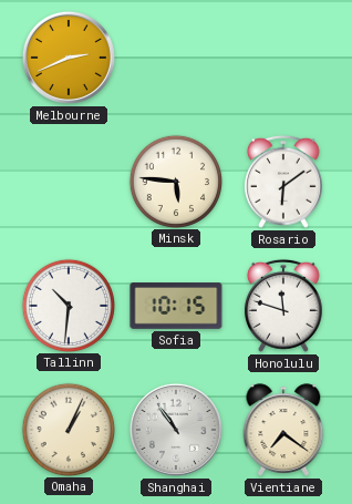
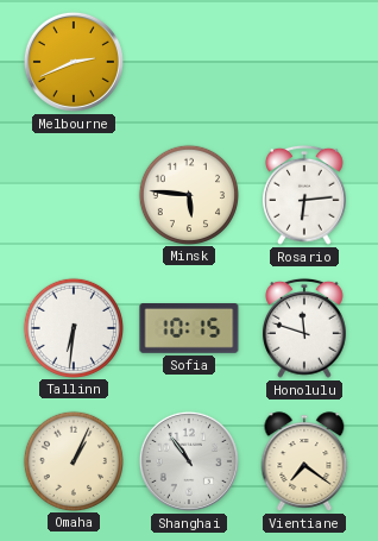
Rosario: 6:09 -> 6:14 (305, 195)
Tallinn: 10:31 -> 6:31 (73, 327)
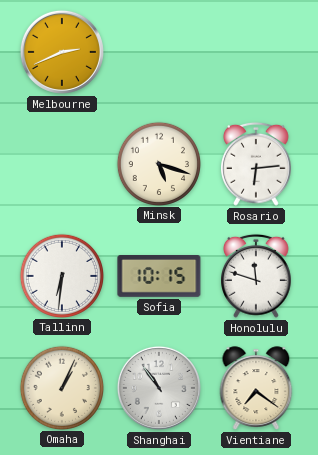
Minsk: 5:46 -> 5:18 (158, 163)
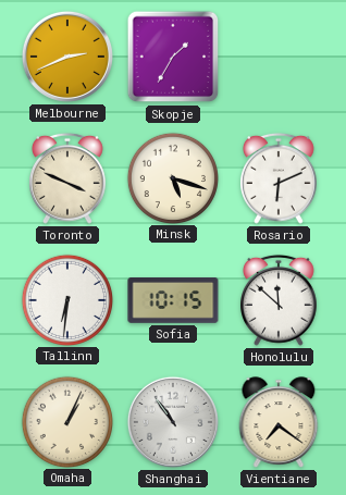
Skopje: none -> 1:35 (173, 57)
Toronto: none -> 3:49 (69, 178)
Rosario: 6:14 -> 6:11 (280, 178)
Honolulu: 11:48 -> 11:52 (280, 300)
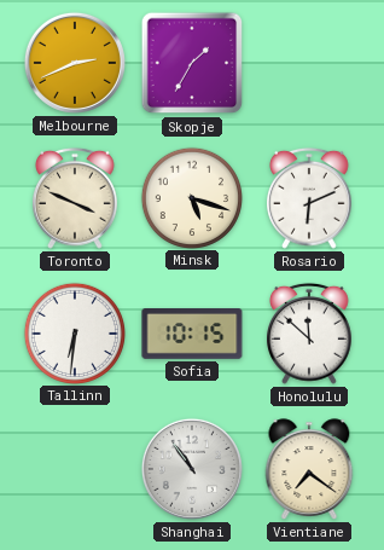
Omaha: 1:04 -> none (66, 421)
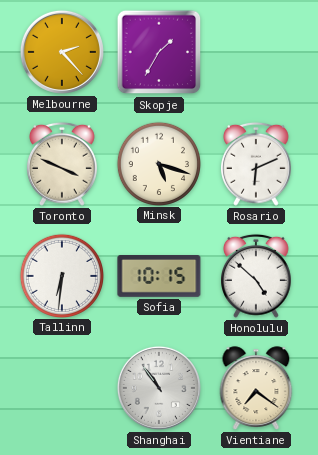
Melbourne: 2:41 -> 2:23 (62, 52)
Honolulu: 11:52 -> 4:52 (257, 276)
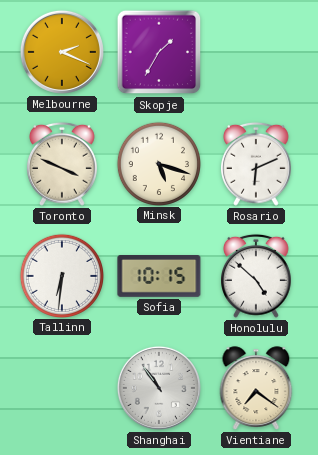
Melbourne: 2:23 -> 2:19 (62, 52)
